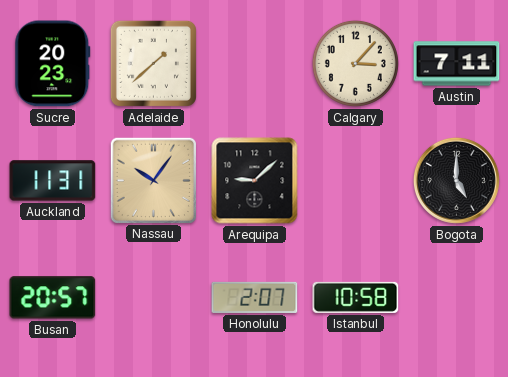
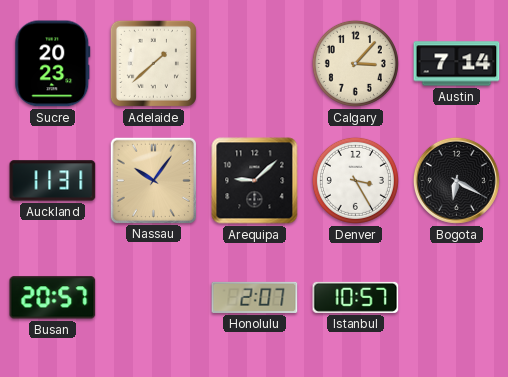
Austin: 7:11 -> 7:14 (457, 64)
Denver: none -> 3:25 (355, 180)
Bogota: 5:00 -> 6:20 (456, 180)
Istanbul: 10:58 -> 10:57 (356, 297)
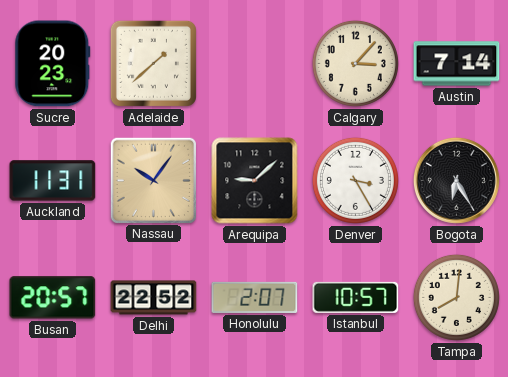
Bogota: 6:20 -> 6:25 (456, 180)
Delhi: none -> 22:52 (154, 298)
Tampa: none -> 8:01 (456, 297)
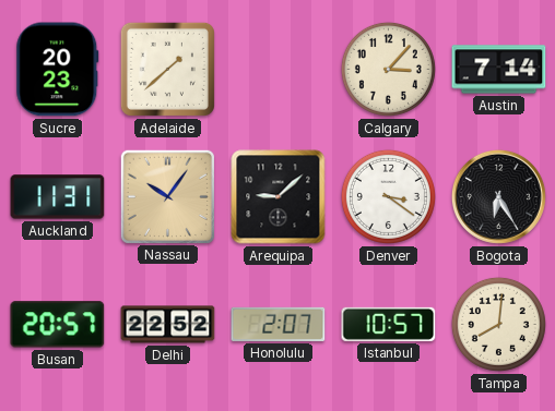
Denver: 3:25 -> 3:21 (388, 196)
